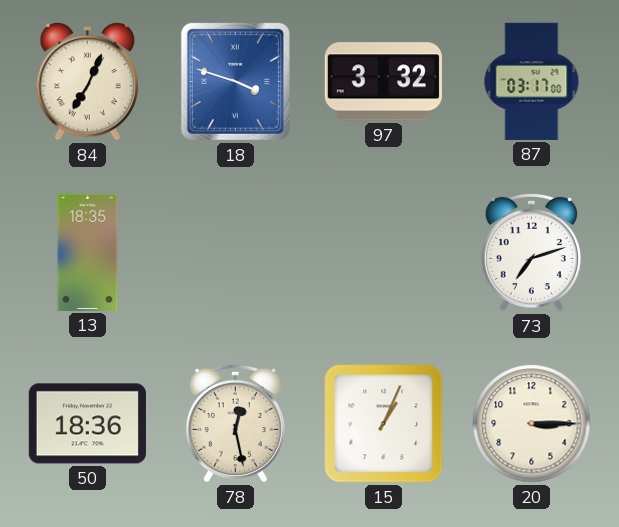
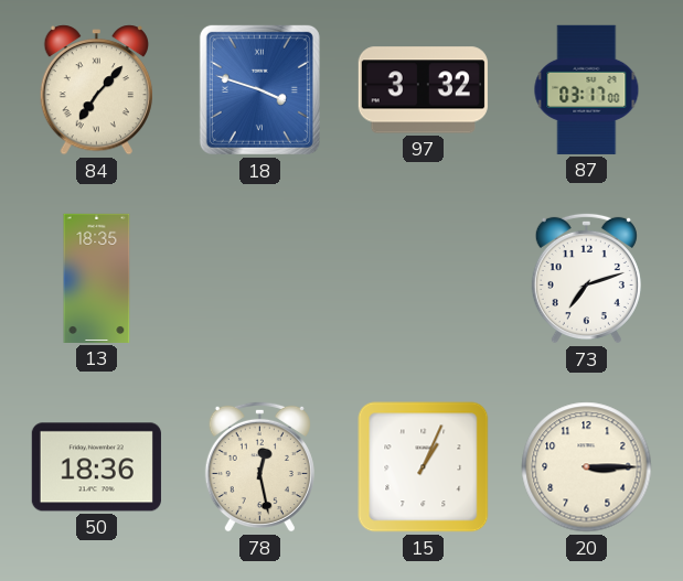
84: 7:04 -> 7:07 (96, 90)
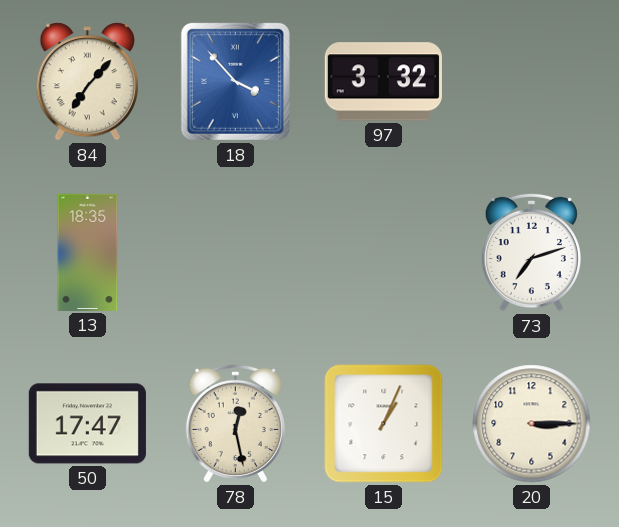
18: 3:48 -> 3:53 (235, 81)
87: 03:17 -> none (587, 89)
50: 18:36 -> 17:47 (87, 424)
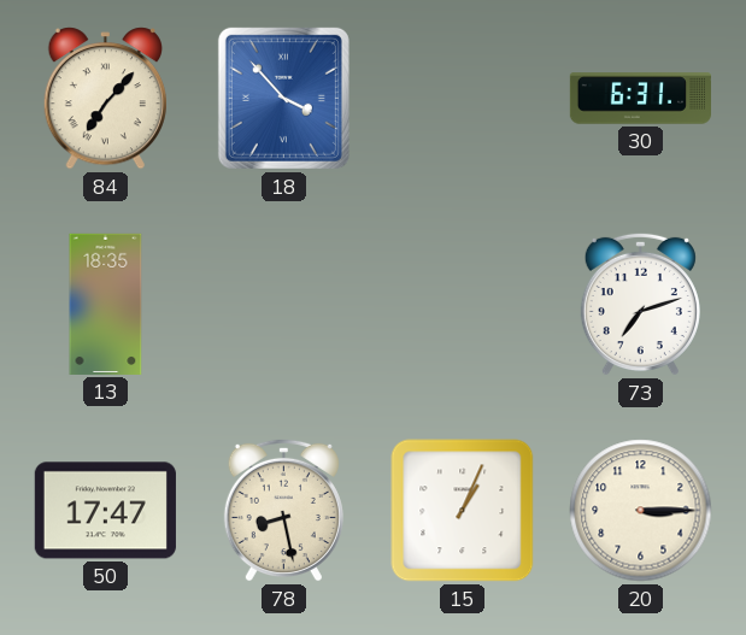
97: 3:32 -> none (383, 82)
30: none -> 6:31 (640, 99)
78: 12:28 -> 8:28 (283, 510)
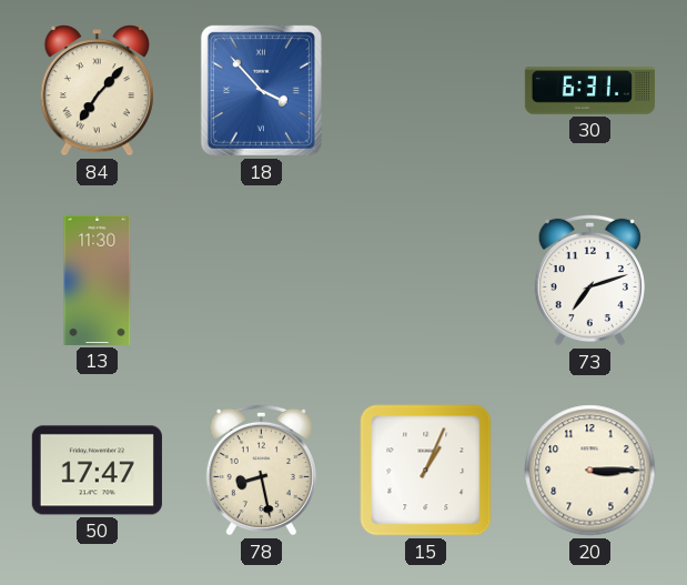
13: 18:35 -> 11:30 (98, 280)
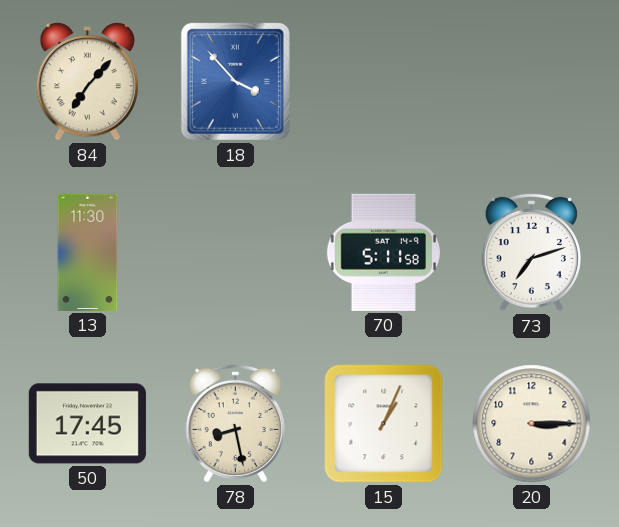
30: 6:31 -> none (589, 91)
70: none -> 5:11 (383, 252)
50: 17:47 -> 17:45 (87, 424)
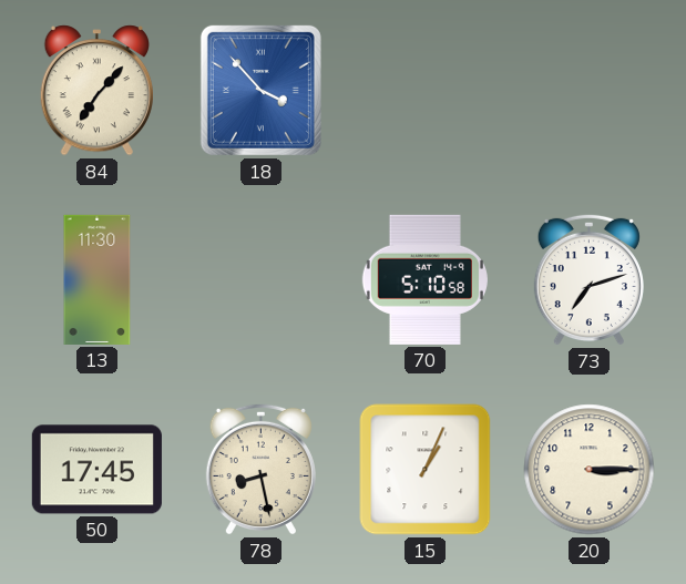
70: 5:11 -> 5:10 (424, 279)
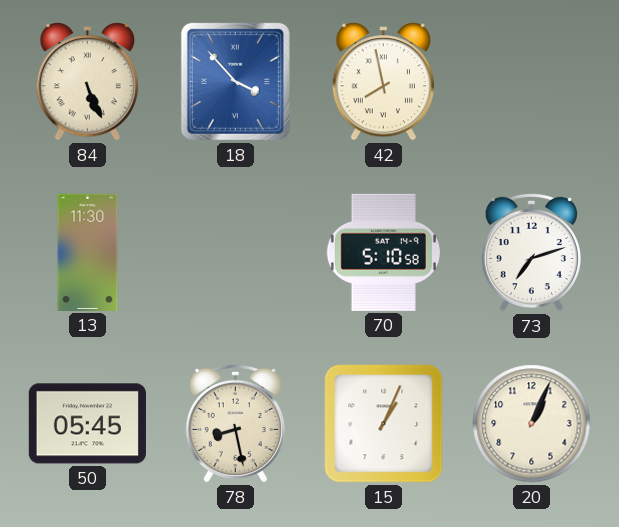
84: 7:07 -> 5:26 (87, 82)
42: none -> 7:58 (383, 82)
50: 17:45 -> 05:45 (87, 424)
20: 3:15 -> 1:04 (532, 424)
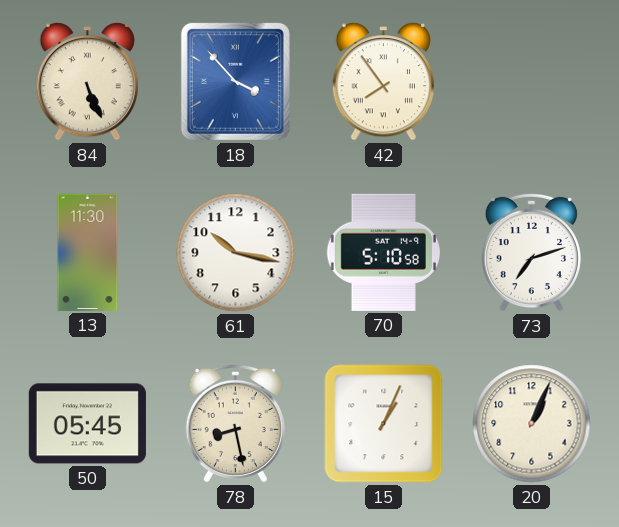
42: 7:58 -> 7:54 (383, 82)
61: none -> 10:17 (236, 253)
